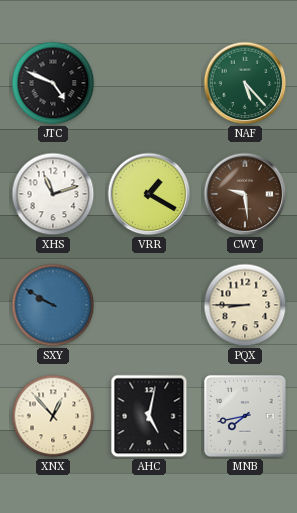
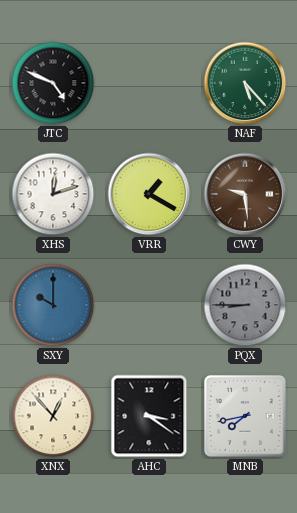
XHS: 11:12 -> 12:12 (53, 194)
SXY: 9:50 -> 10:00 (53, 305)
PQX dial: cream -> grey (245, 305)
AHC: 5:02 -> 3:21 (149, 416)
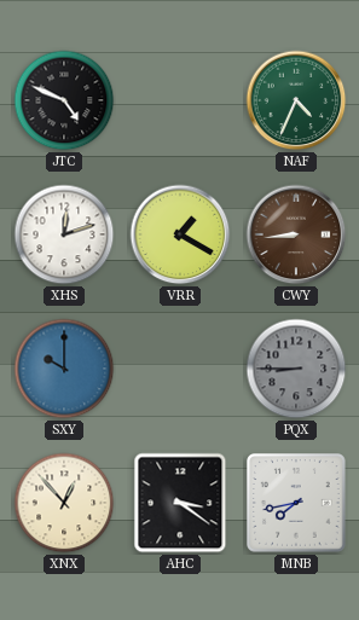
NAF: 5:23 -> 4:34 (296, 100)
CWY: 9:29 -> 8:44 (296, 234)
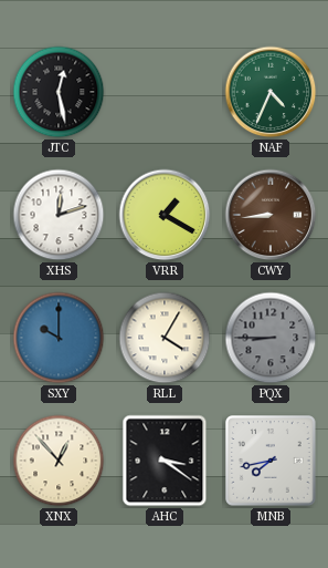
JTC: 4:49 -> 12:28 (59, 92)
RLL: none -> 4:05 (165, 338)
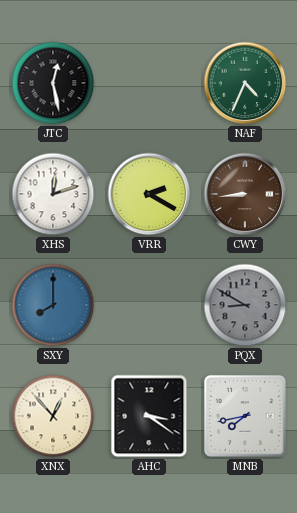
VRR: 1:20 -> 2:20 (149, 194)
SXY: 10:00 -> 8:00 (53, 305)
RLL: 4:05 -> none (165, 338)
PQX: 8:45 -> 8:50 (245, 305)
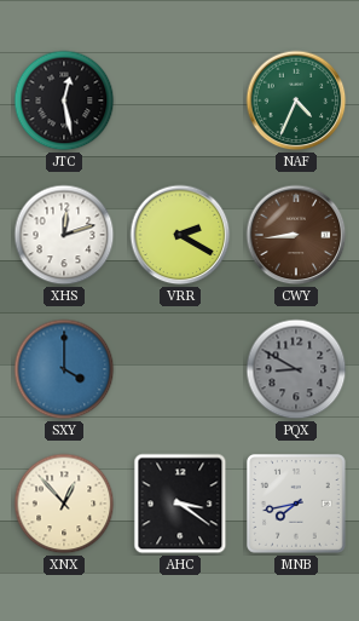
SXY: 8:00 -> 4:00 (64, 369)
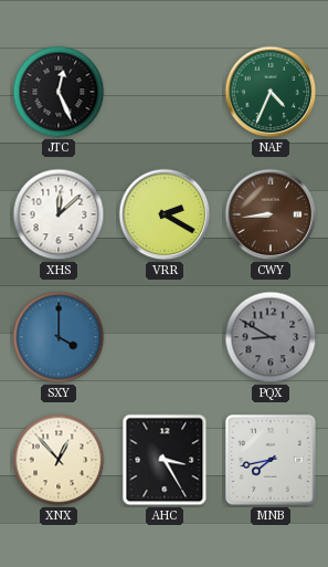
JTC: 12:28 -> 12:26 (59, 92)
XHS: 12:12 -> 12:08 (59, 214)
AHC: 3:21 -> 3:25 (165, 460)
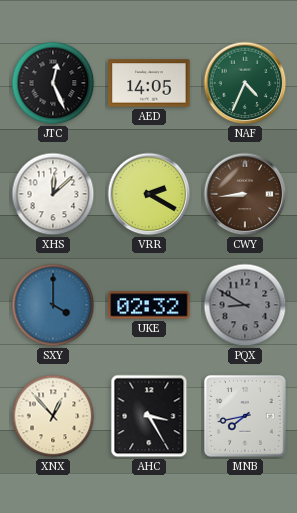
AED: none -> 14:05 (149, 83)
UKE: none -> 02:32 (149, 305)
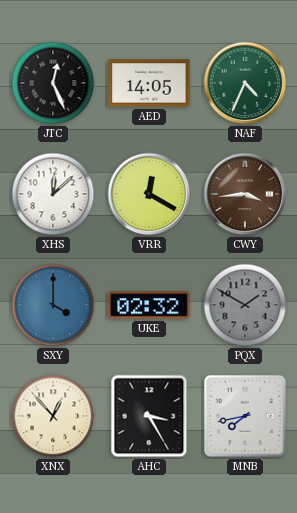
VRR: 2:20 -> 12:20 (149, 194)
CWY: 8:44 -> 3:44 (245, 194)
PQX: 8:50 -> 1:50 (245, 305)
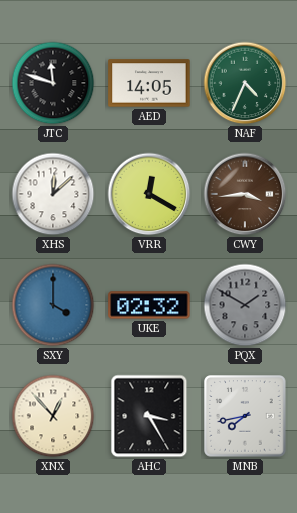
JTC: 12:26 -> 11:48 (53, 83)
